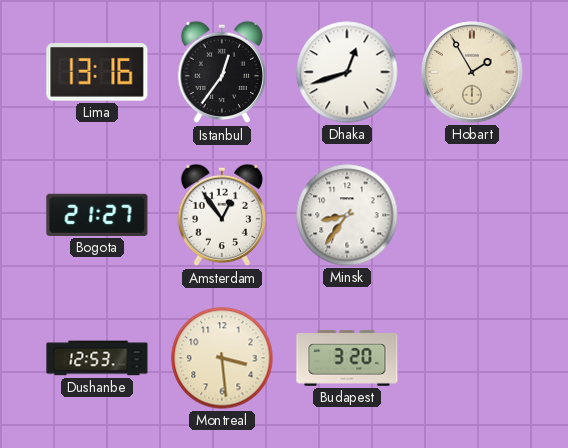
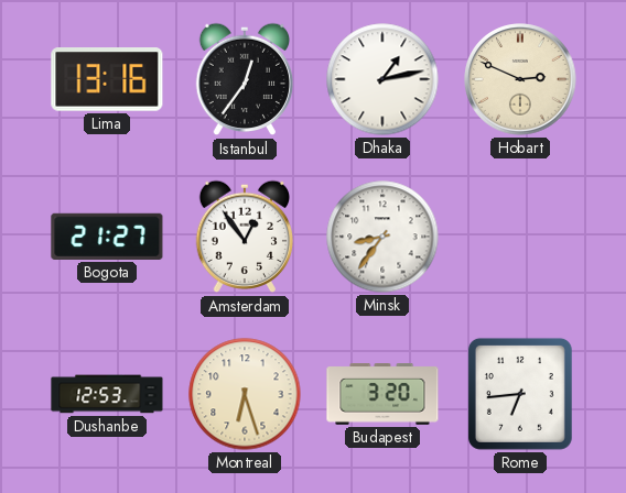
Dhaka: 12:42 -> 1:13 (382, 79)
Hobart: 1:55 -> 2:49 (520, 79)
Montreal: 3:29 -> 6:27 (245, 394)
Rome: none -> 6:44 (520, 394)
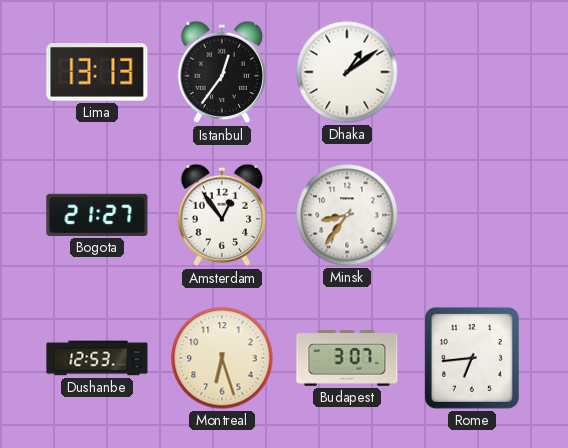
Lima: 13:16 -> 13:13 (97, 72)
Dhaka: 1:13 -> 1:09 (347, 72)
Hobart: 2:49 -> none (520, 79)
Budapest: 3:20 -> 3:07 (347, 359)
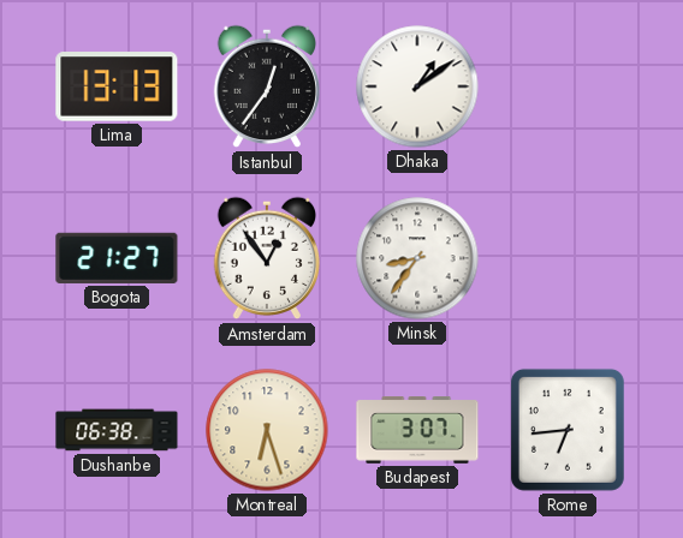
Dushanbe: 12:53 -> 06:38 (117, 430)
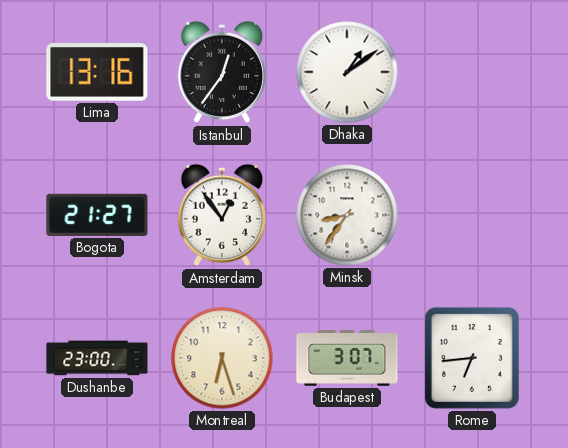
Lima: 13:13 -> 13:16 (97, 72)
Dushanbe: 06:38 -> 23:00 (97, 358)
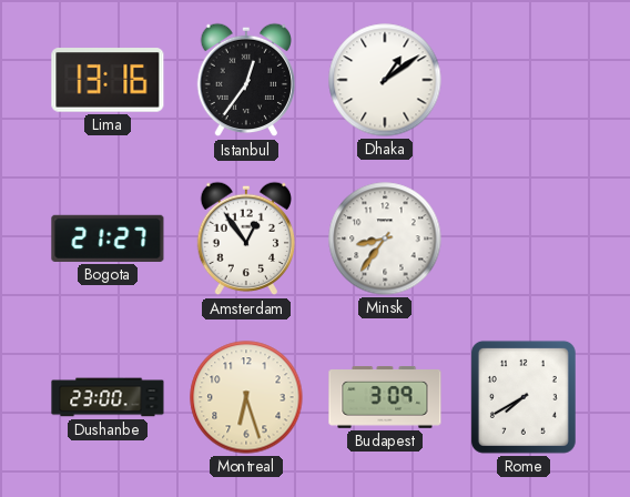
Budapest: 3:07 -> 3:09 (385, 398)
Rome: 6:44 -> 7:40 (524, 397)
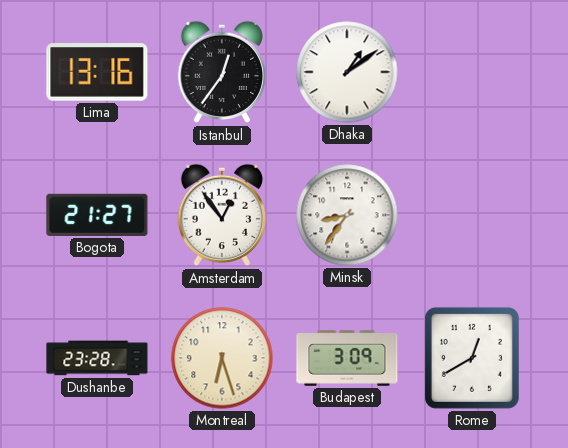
Dushanbe: 23:00 -> 23:28 (97, 358)
Rome: 7:40 -> 12:40 (472, 358)
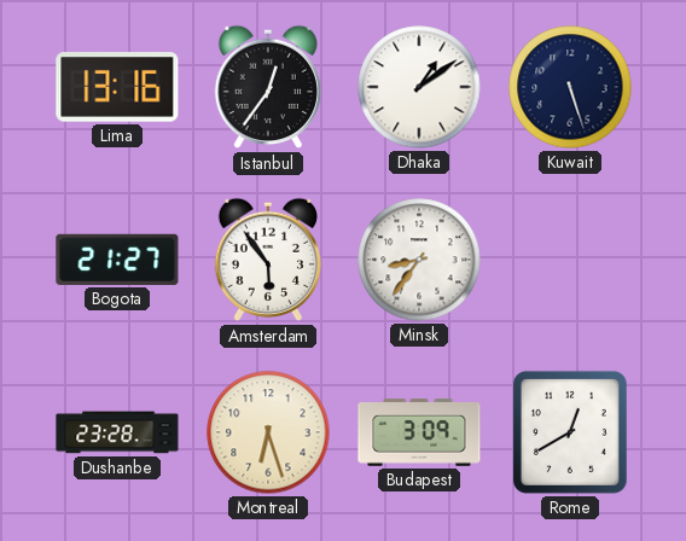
Kuwait: none -> 5:27 (570, 87)
Amsterdam: 12:54 -> 5:54 (267, 260)
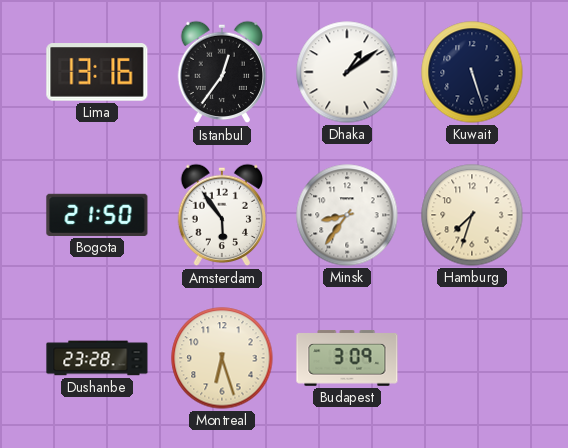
Bogota: 21:27 -> 21:50 (97, 215)
Hamburg: none -> 7:33 (472, 215)
Rome: 12:40 -> none (570, 432)
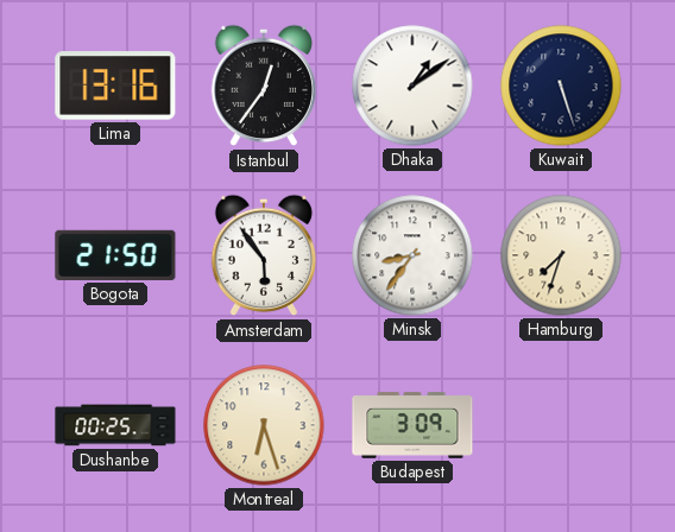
Dushanbe: 23:28 -> 00:25 (115, 425)
